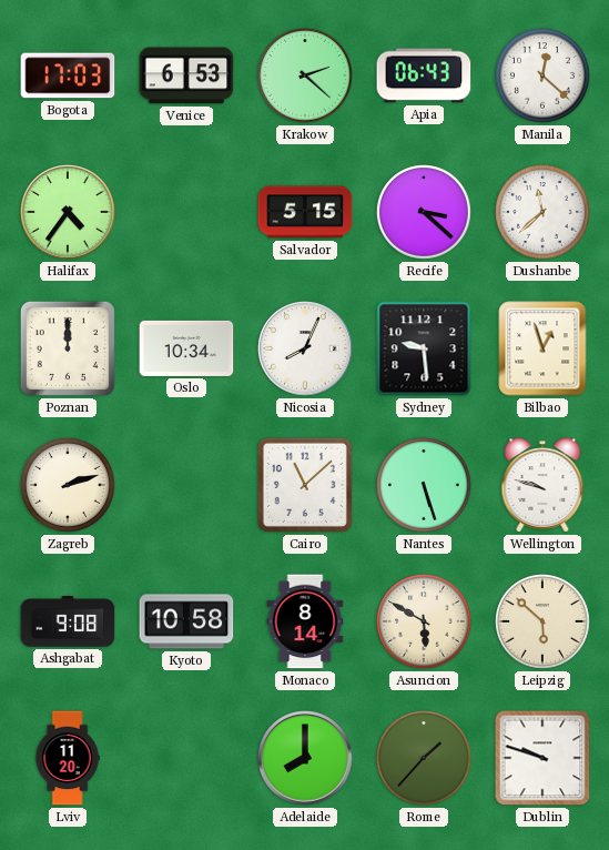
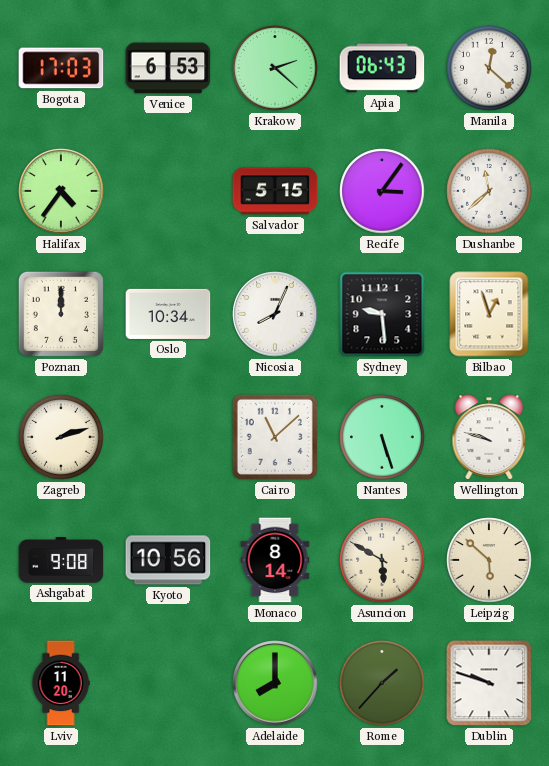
Recife: 3:22 -> 3:06 (382, 191)
Kyoto: 10:58 -> 10:56 (168, 560)
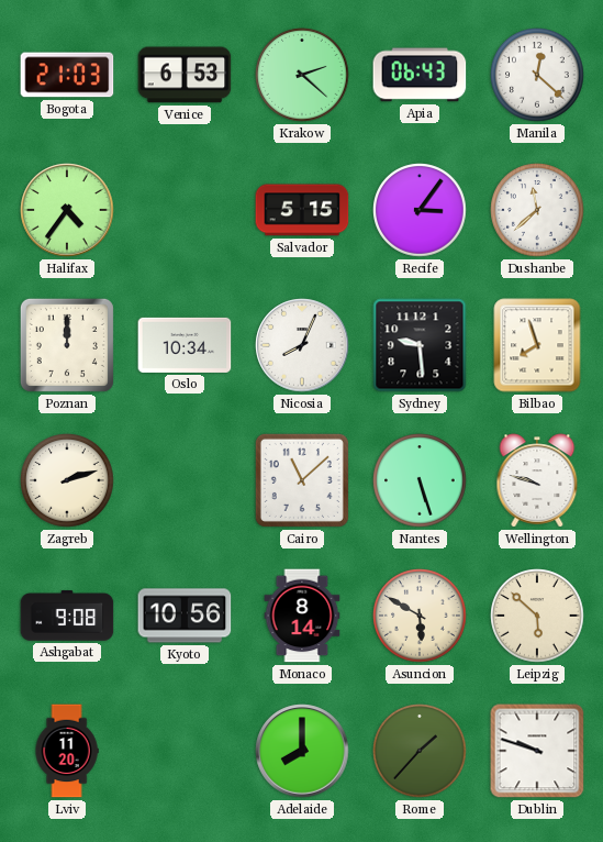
Bogota: 17:03 -> 21:03 (67, 75)
Bilbao: 12:57 -> 7:57 (537, 345)
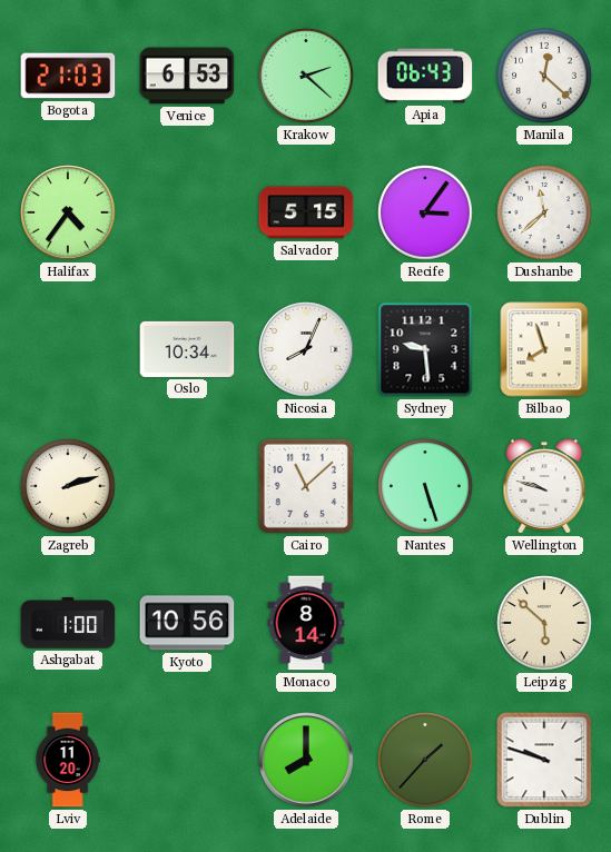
Poznan: 12:00 -> none (67, 345)
Ashgabat: 9:08 -> 1:00 (68, 623)
Asuncion: 5:50 -> none (420, 616)
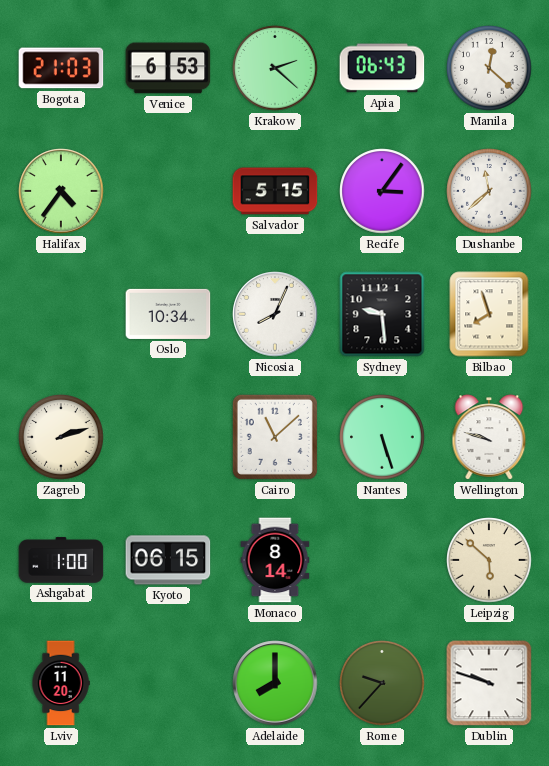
Kyoto: 10:56 -> 06:15 (168, 560)
Rome: 1:37 -> 9:37 (382, 683)
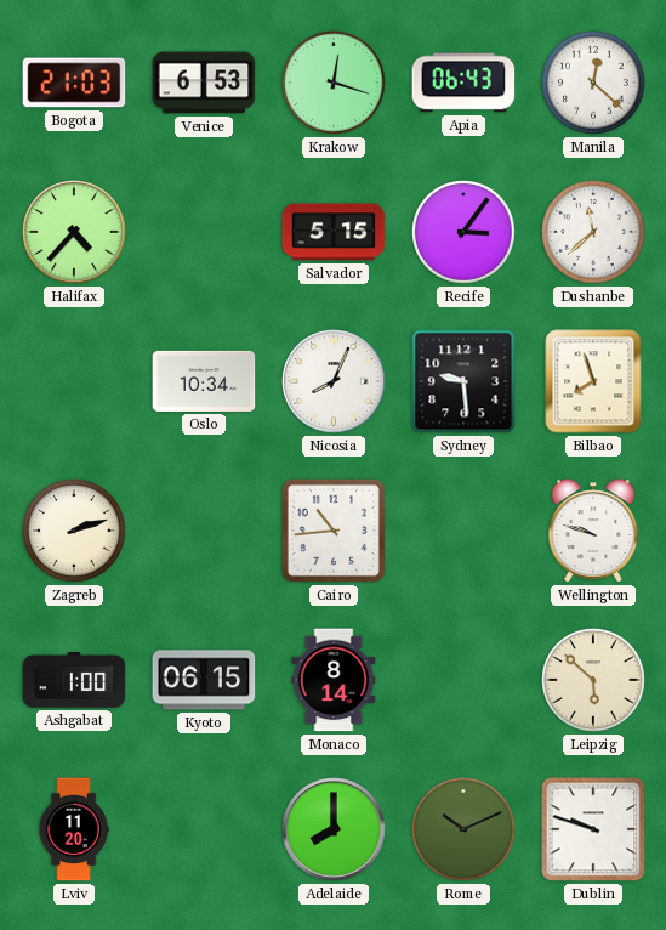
Krakow: 2:22 -> 12:18 (334, 83)
Halifax: 4:36 -> 4:37 (74, 232)
Cairo: 11:08 -> 10:44 (334, 531)
Nantes: 5:27 -> none (382, 437)
Rome: 9:37 -> 10:11 (463, 829)
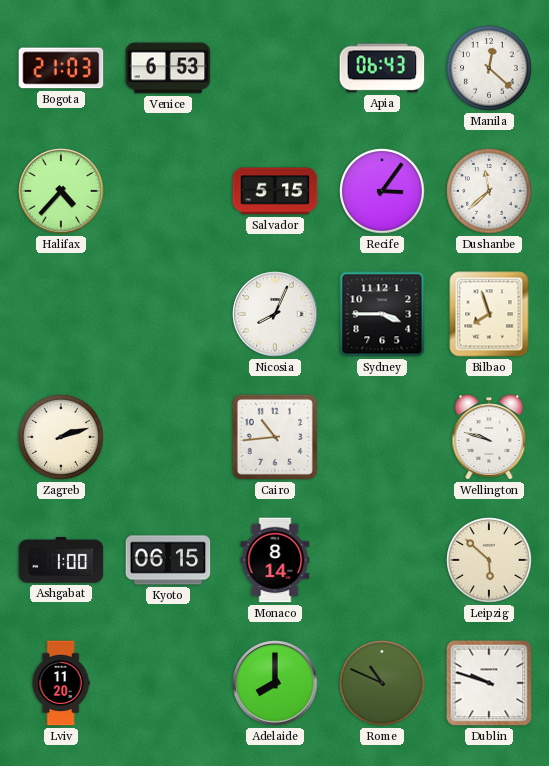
Krakow: 12:18 -> none (334, 83)
Oslo: 10:34 -> none (204, 381)
Sydney: 9:29 -> 3:45 (382, 314)
Rome: 10:11 -> 10:49 (382, 683)
